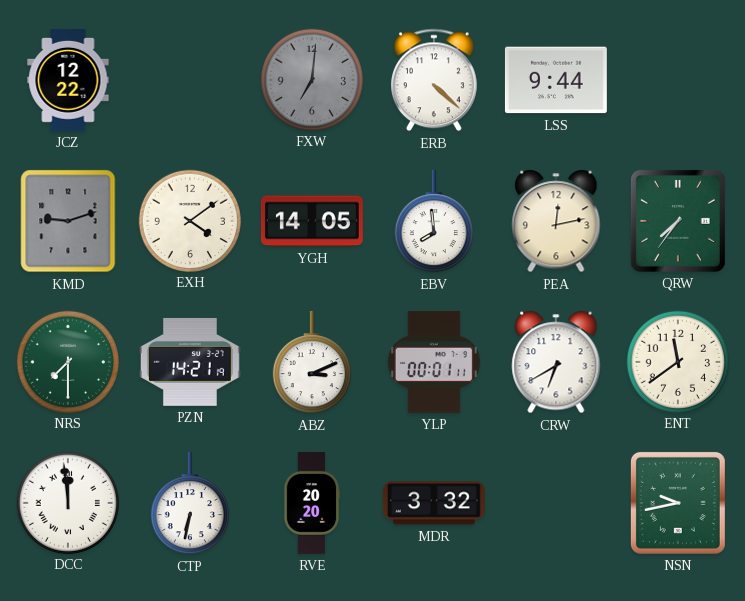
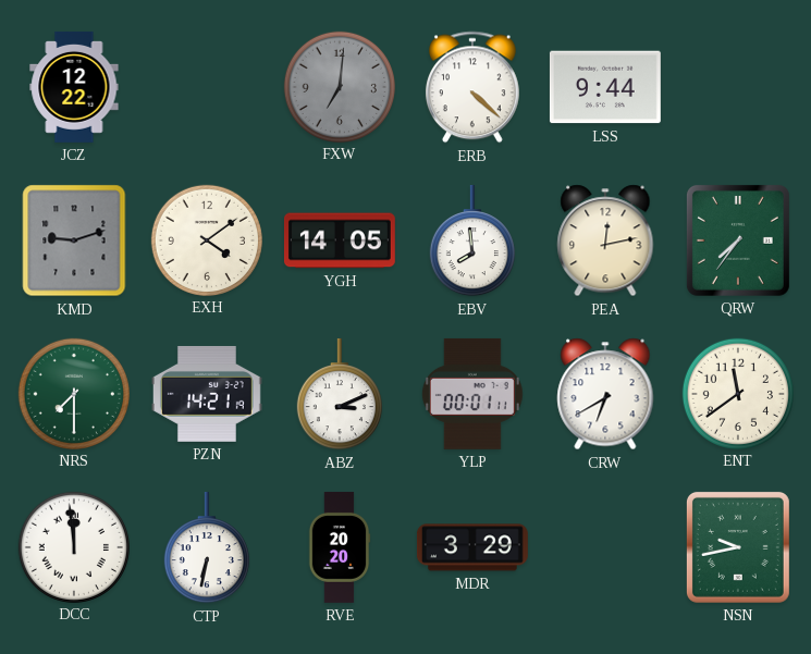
MDR: 3:32 -> 3:29 (472, 547)
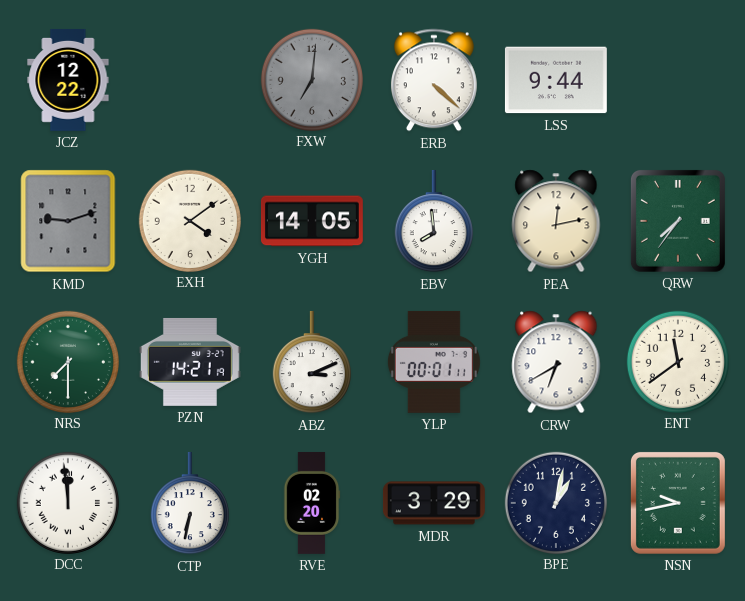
RVE: 20:20 -> 02:20 (312, 503)
BPE: none -> 1:02 (555, 502)
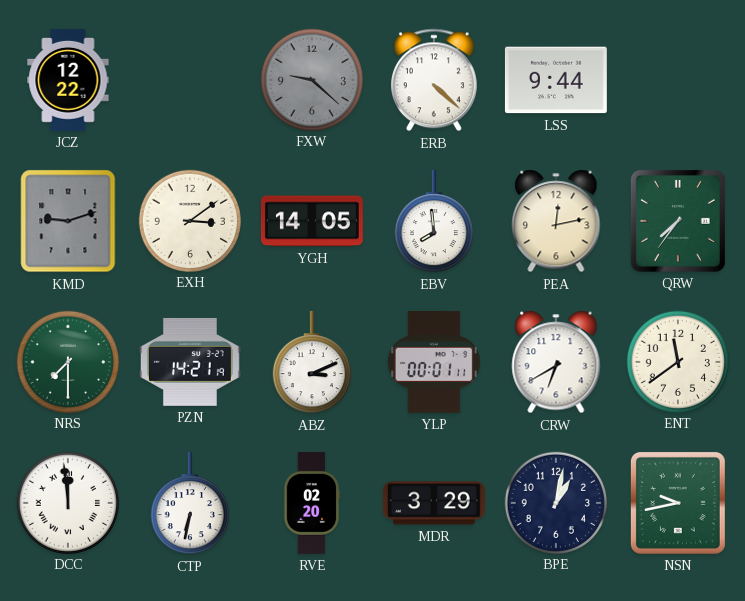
FXW: 7:01 -> 9:22 (311, 79)
EXH: 4:09 -> 3:09 (189, 220)
